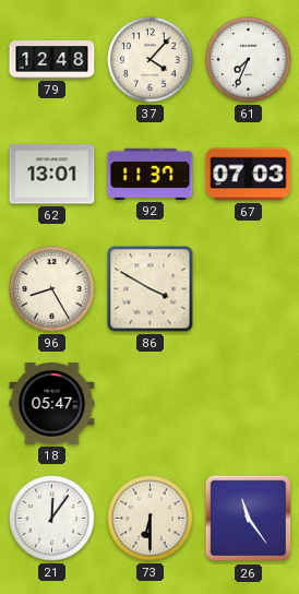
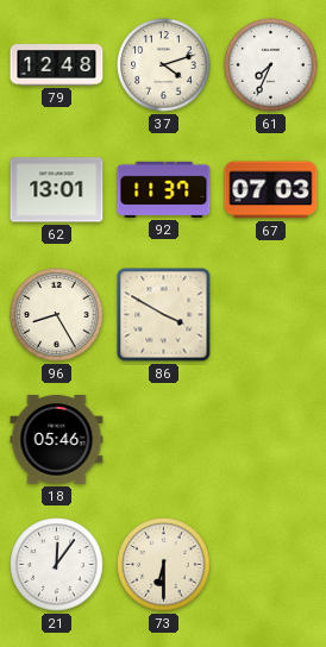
37: 4:07 -> 4:12 (164, 65)
18: 05:47 -> 05:46 (57, 440)
26: 11:24 -> none (249, 519)
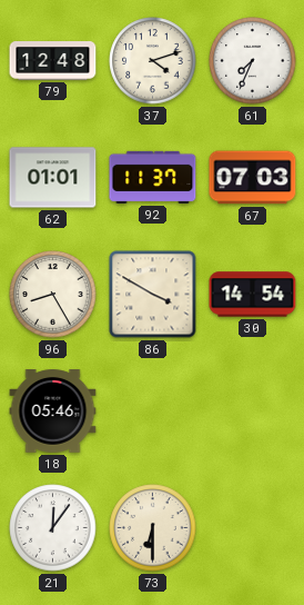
62: 13:01 -> 01:01 (53, 178)
30: none -> 14:54 (253, 295)
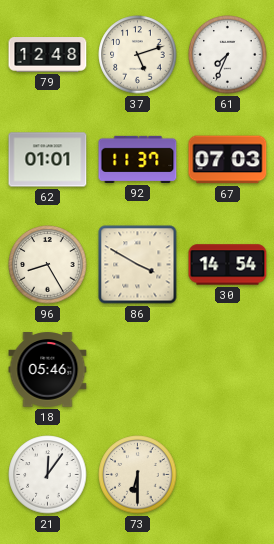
37: 4:12 -> 5:12 (138, 55)
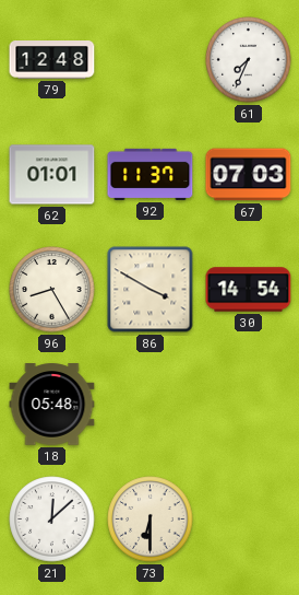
37: 5:12 -> none (138, 55)
18: 05:46 -> 05:48 (52, 405)
21: 12:06 -> 12:08 (52, 520)
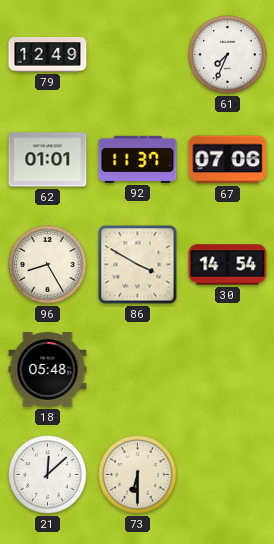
79: 12:48 -> 12:49 (48, 55)
67: 07:03 -> 07:06 (228, 160)
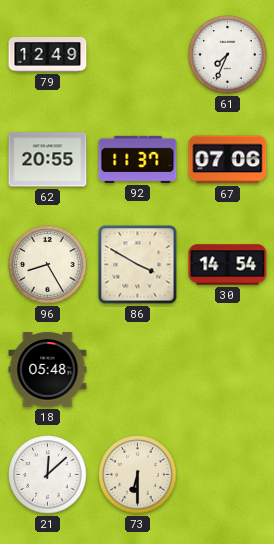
62: 01:01 -> 20:55 (48, 160)
